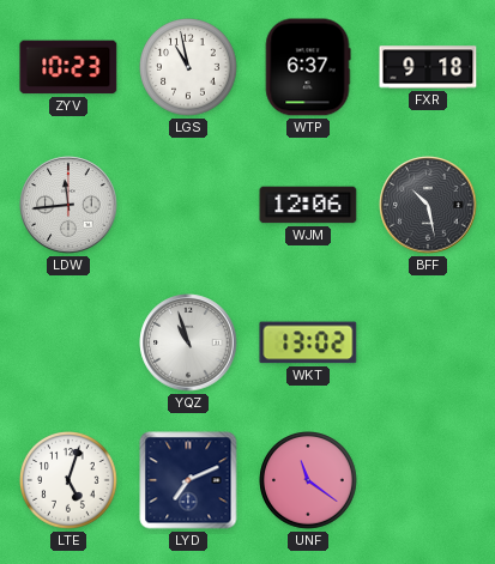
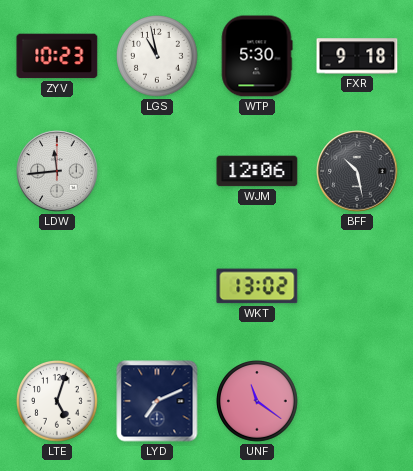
WTP: 6:37 -> 5:30 (257, 56)
YQZ: 10:57 -> none (188, 342)
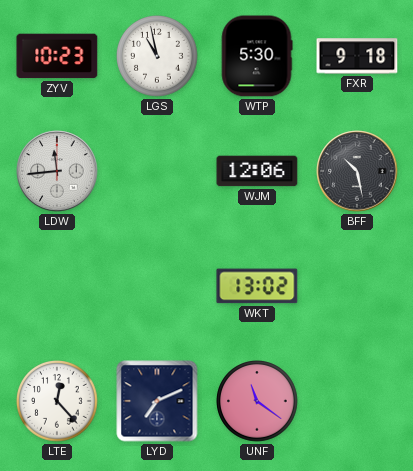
LTE: 5:03 -> 12:23 (58, 402)
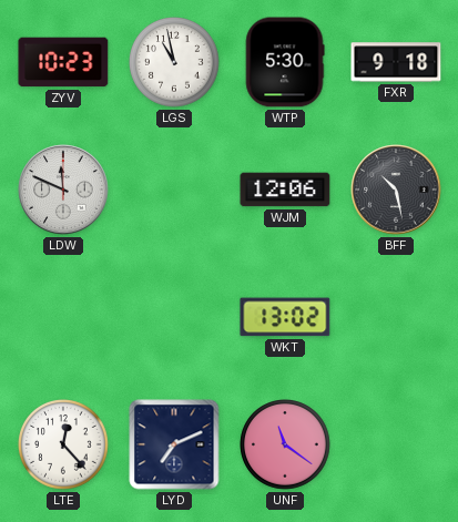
LDW: 11:44 -> 11:49 (63, 190)
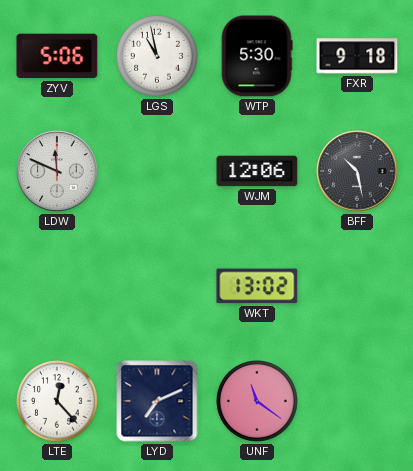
ZYV: 10:23 -> 5:06 (57, 56)
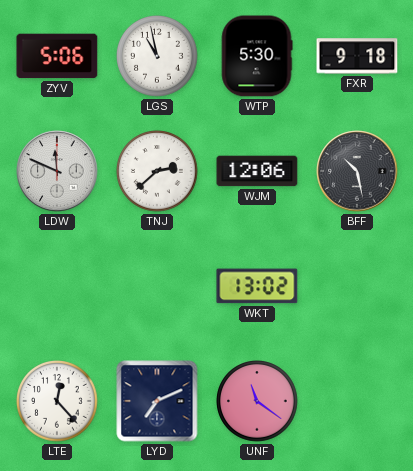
TNJ: none -> 2:38 (158, 172)
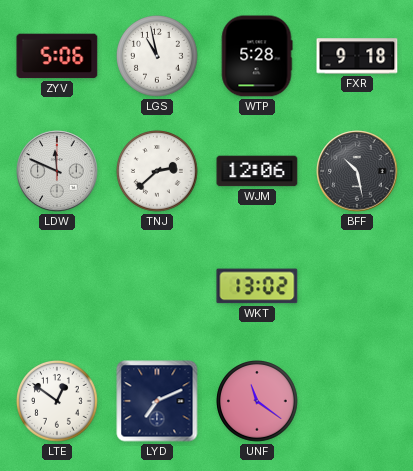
WTP: 5:30 -> 5:28 (257, 56)
LTE: 12:23 -> 12:51 (58, 402)
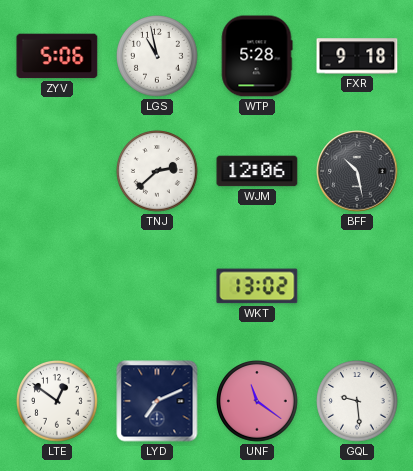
LDW: 11:49 -> none (57, 171)
GQL: none -> 9:29 (358, 402)
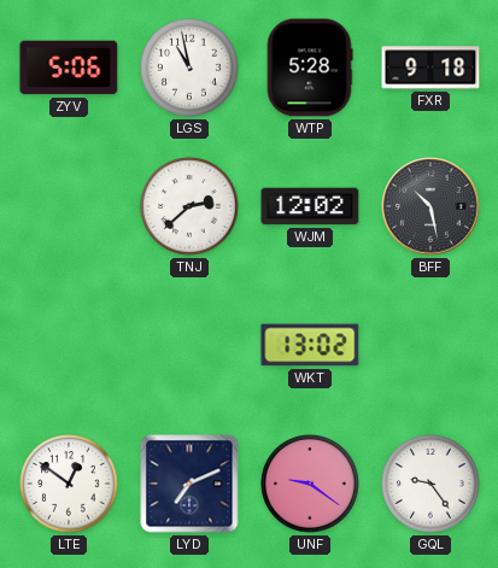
WJM: 12:06 -> 12:02 (310, 206)
UNF: 11:21 -> 9:21 (311, 485)
GQL: 9:29 -> 9:24 (432, 485)
